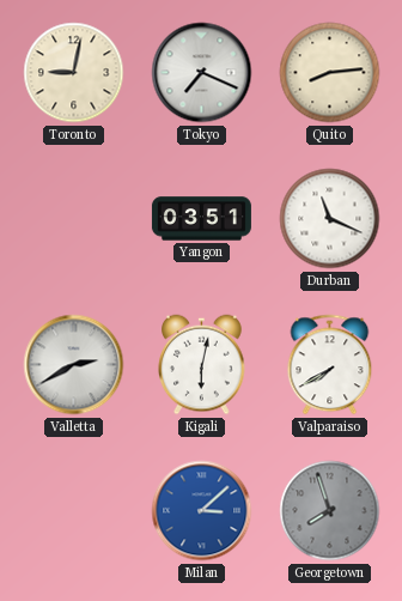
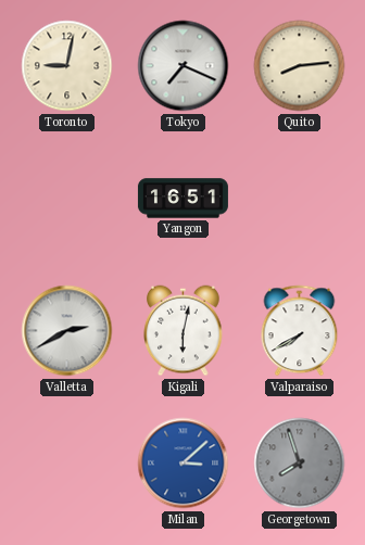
Yangon: 03:51 -> 16:51 (182, 199)
Durban: 11:19 -> none (330, 219)
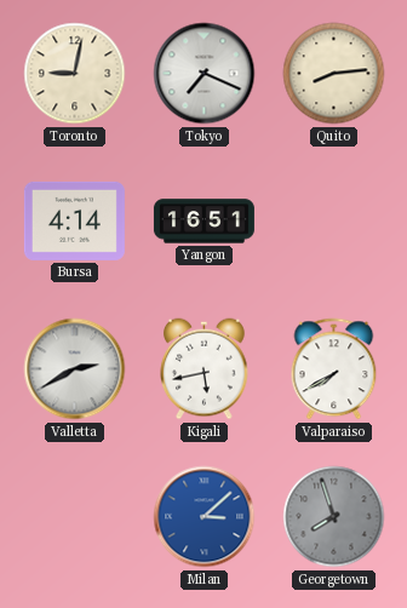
Bursa: none -> 4:14 (74, 220)
Kigali: 6:02 -> 5:43 (205, 369)
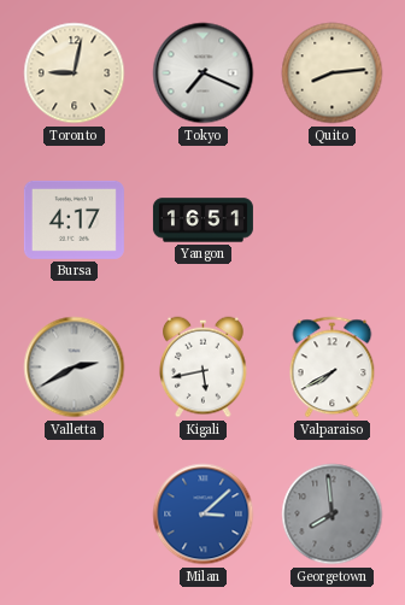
Bursa: 4:14 -> 4:17 (74, 219)
Georgetown: 7:57 -> 7:59 (333, 515)
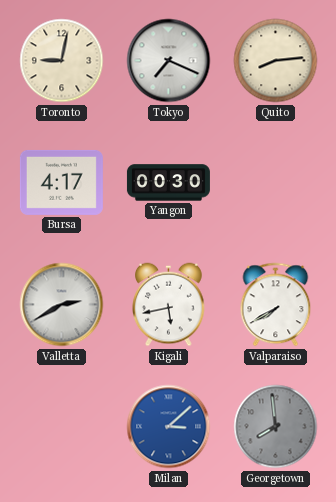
Yangon: 16:51 -> 00:30 (168, 183)
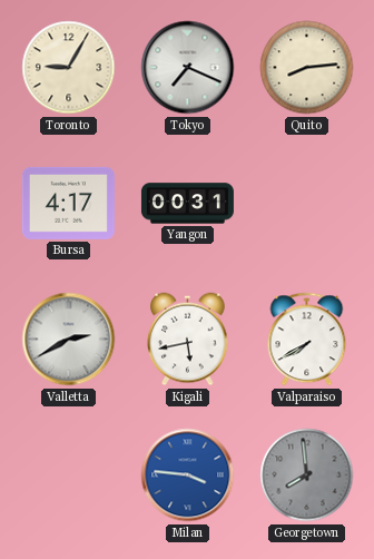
Toronto: 9:02 -> 9:05 (69, 68)
Yangon: 00:30 -> 00:31 (187, 204)
Milan: 3:08 -> 3:46 (188, 475)
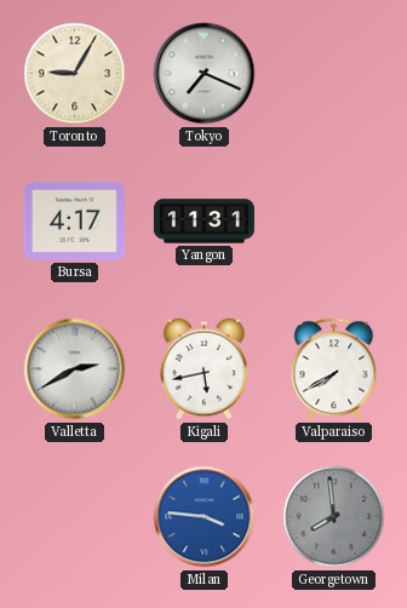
Quito: 8:14 -> none (307, 68)
Yangon: 00:31 -> 11:31 (203, 222)
